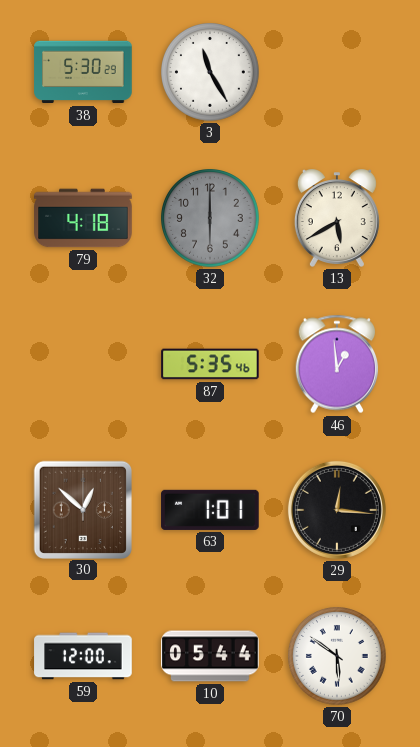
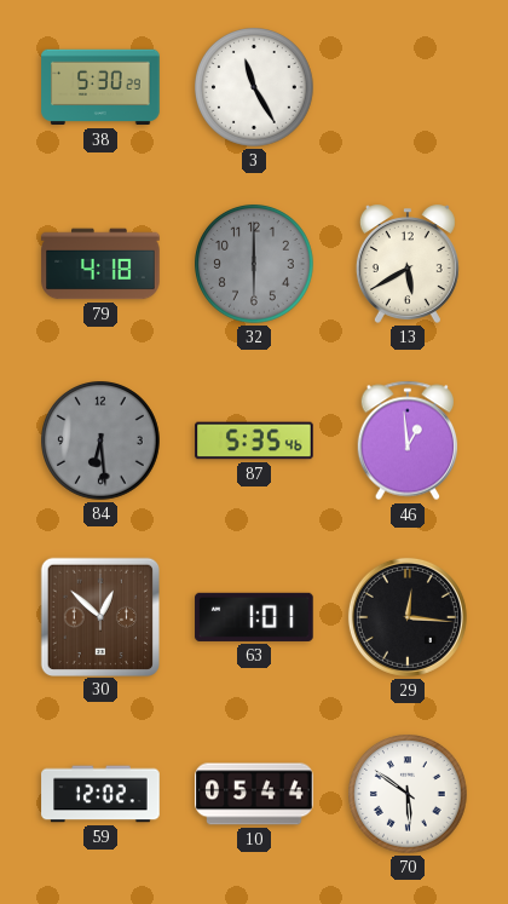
84: none -> 6:29 (102, 442)
59: 12:00 -> 12:02 (100, 794)
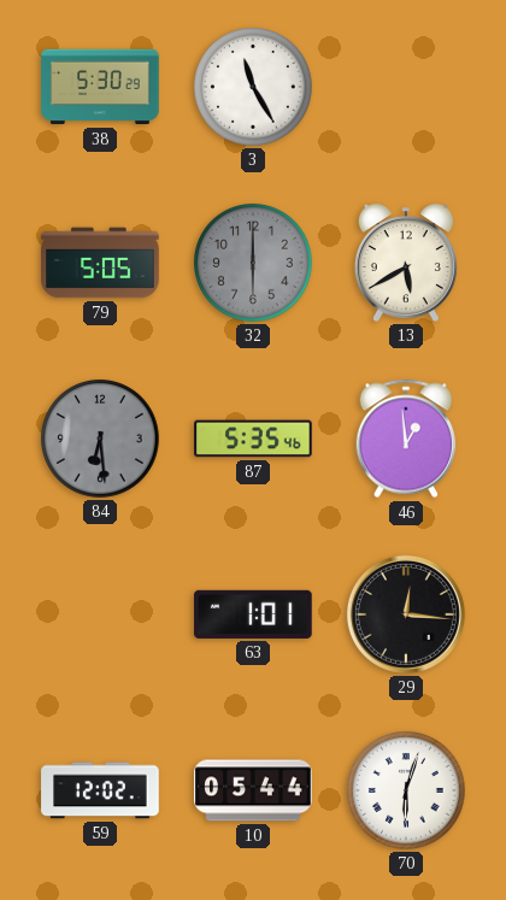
79: 4:18 -> 5:05 (100, 263)
30: 12:52 -> none (99, 616)
70: 5:51 -> 6:03 (407, 792)
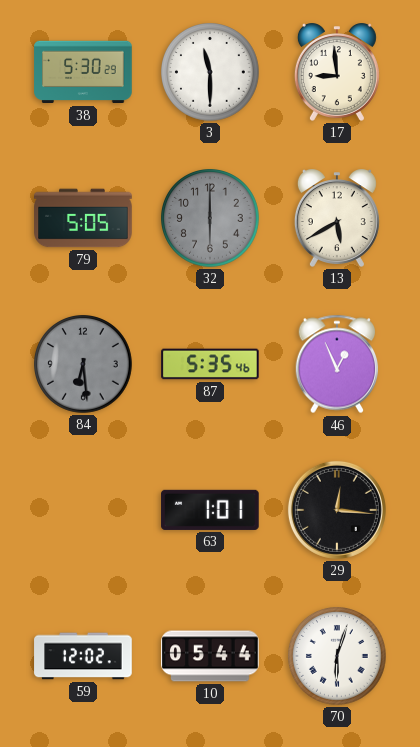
3: 11:25 -> 11:30 (211, 73)
17: none -> 8:59 (337, 72)
46: 12:59 -> 12:56 (337, 364)
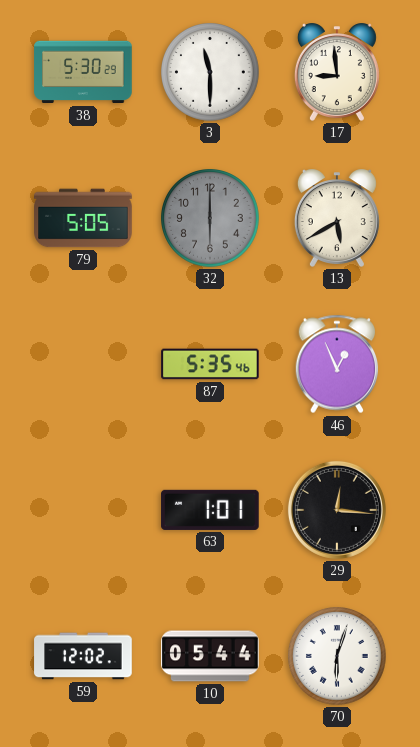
84: 6:29 -> none (84, 365)
